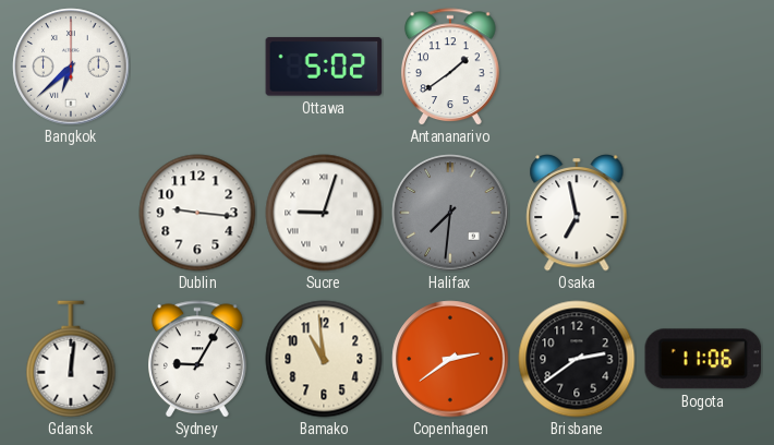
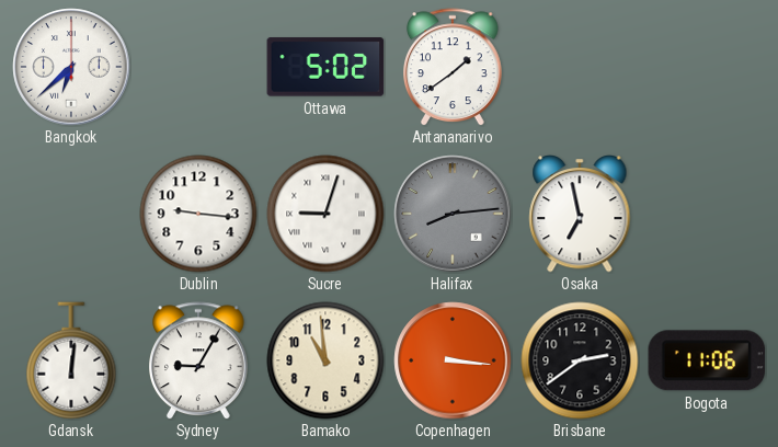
Halifax: 7:31 -> 8:14 (453, 214)
Copenhagen: 2:39 -> 3:16 (453, 360)
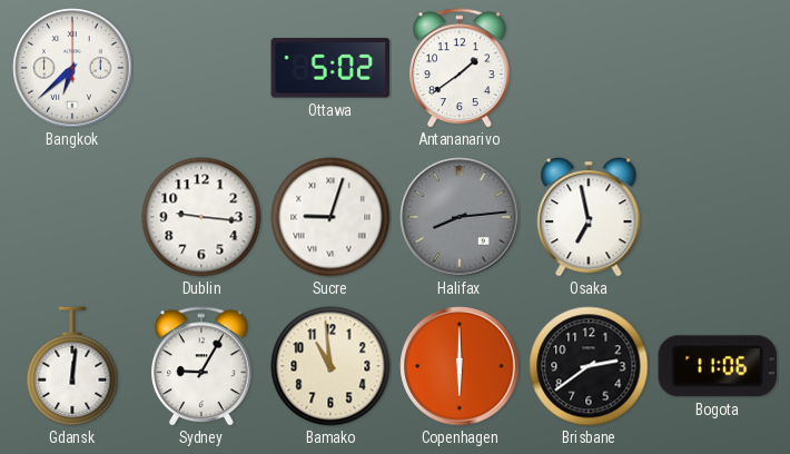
Copenhagen: 3:16 -> 6:00 (460, 366)
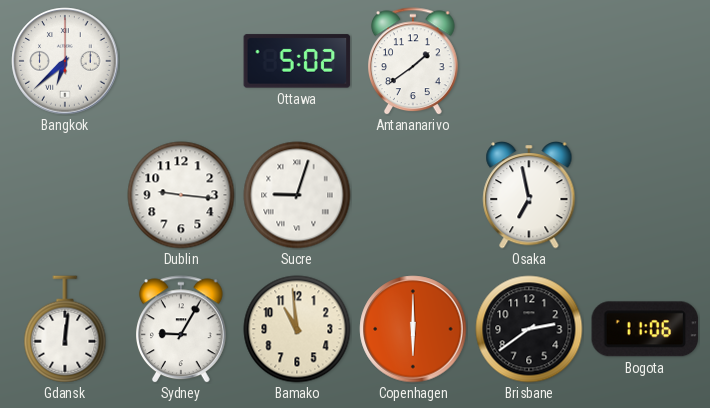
Halifax: 8:14 -> none (460, 217)
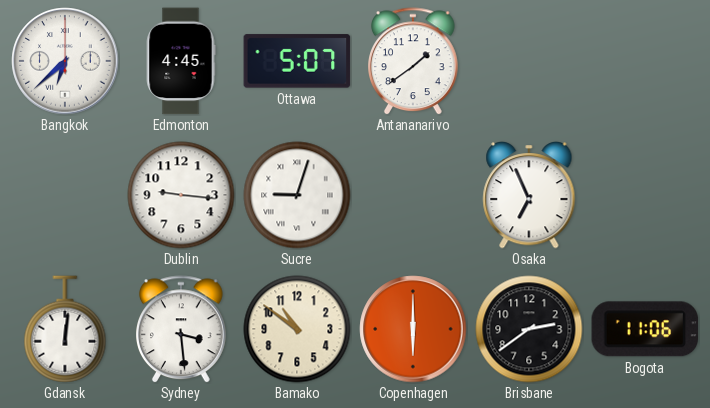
Edmonton: none -> 4:45 (181, 61)
Ottawa: 5:02 -> 5:07 (297, 61)
Osaka: 6:58 -> 6:56 (529, 195)
Sydney: 9:05 -> 3:29 (182, 329)
Bamako: 10:59 -> 10:51 (297, 329)
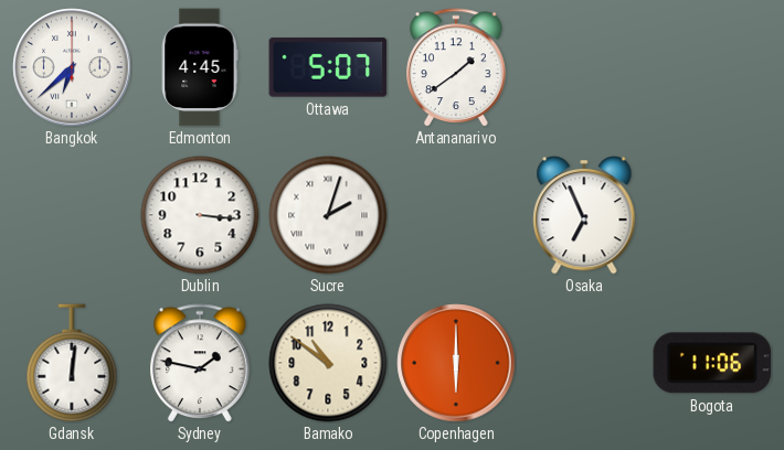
Dublin: 9:16 -> 3:16 (200, 215)
Sucre: 9:03 -> 2:03 (328, 215)
Sydney: 3:29 -> 1:47 (201, 363)
Brisbane: 2:39 -> none (529, 329)
